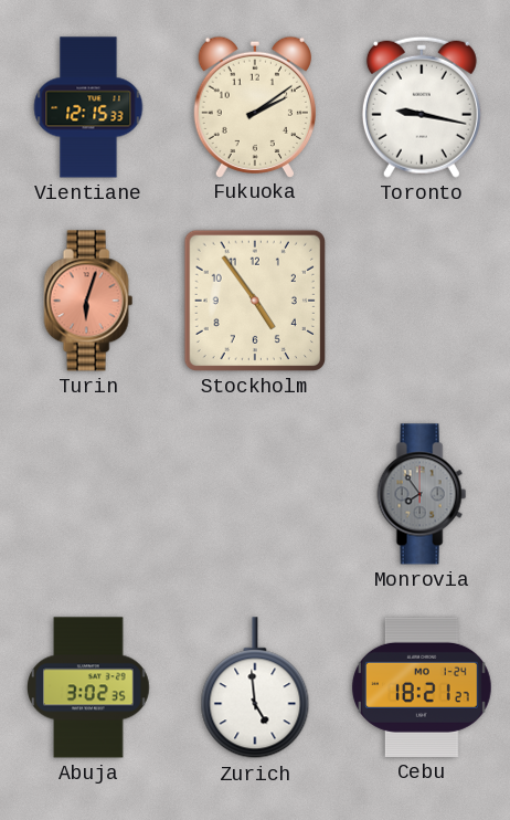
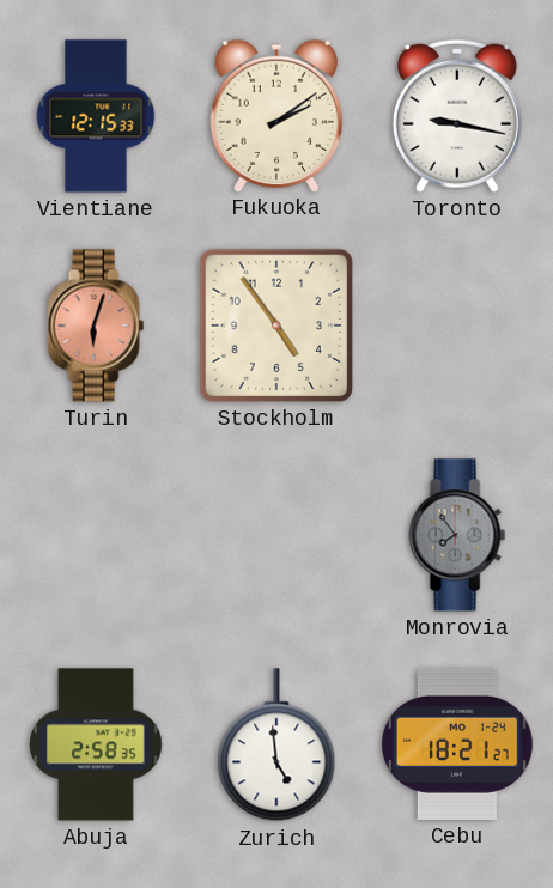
Abuja: 3:02 -> 2:58 (97, 744)
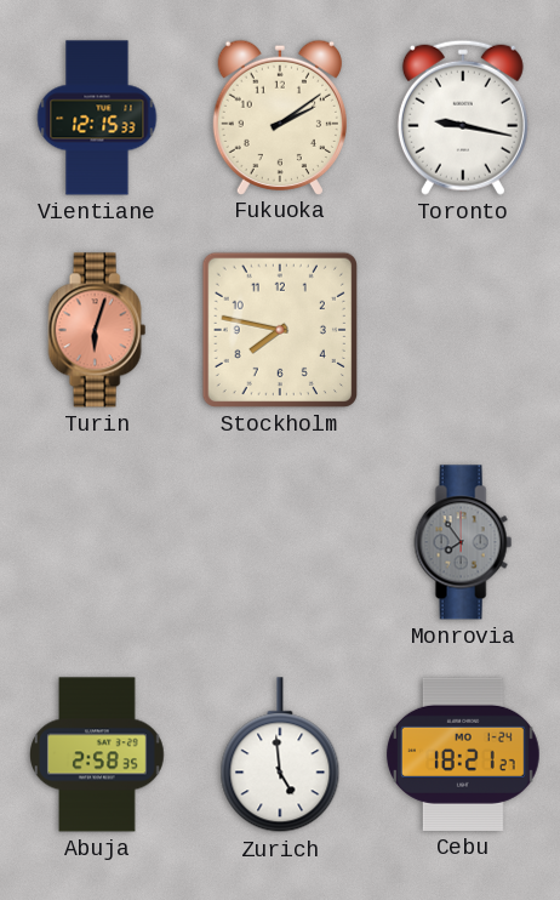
Stockholm: 4:54 -> 7:47 (280, 330)
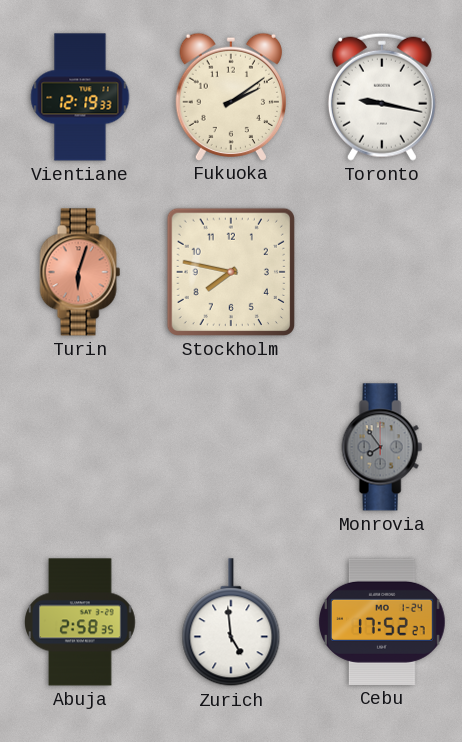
Vientiane: 12:15 -> 12:19 (80, 97)
Cebu: 18:21 -> 17:52 (382, 622)
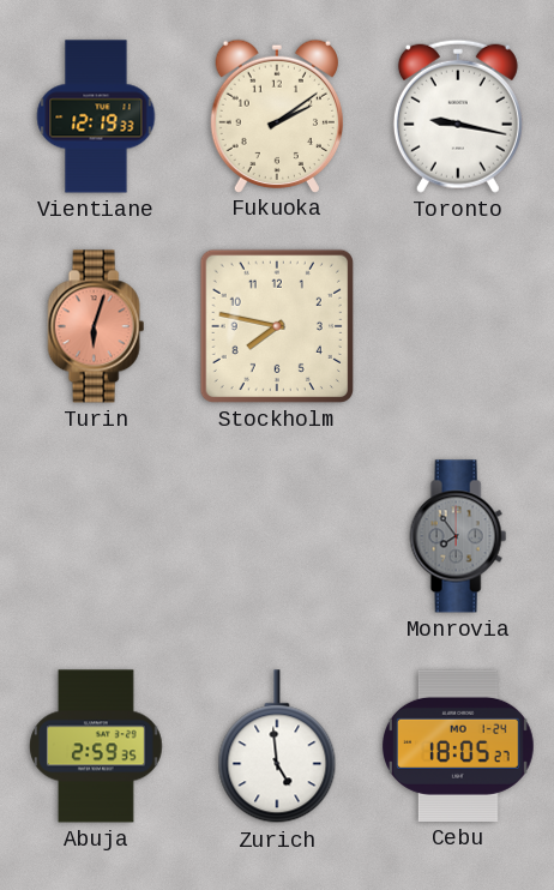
Abuja: 2:58 -> 2:59 (97, 746)
Cebu: 17:52 -> 18:05 (458, 746)
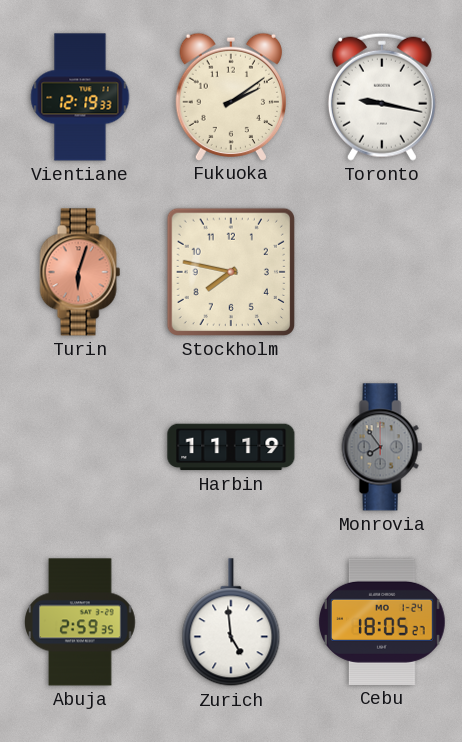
Harbin: none -> 11:19 (231, 447)
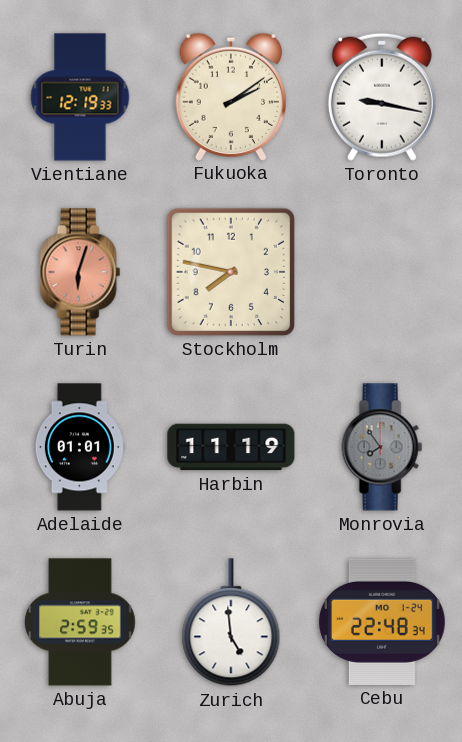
Adelaide: none -> 01:01 (80, 447)
Cebu: 18:05 -> 22:48 (382, 622)
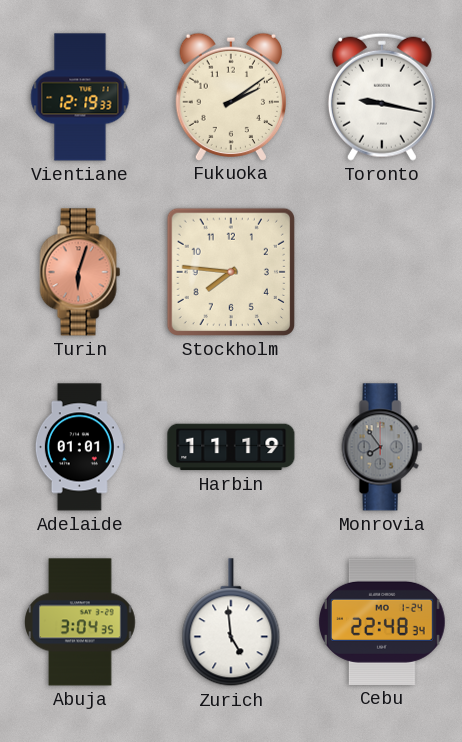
Stockholm: 7:47 -> 7:46 (231, 272)
Abuja: 2:59 -> 3:04 (81, 622)
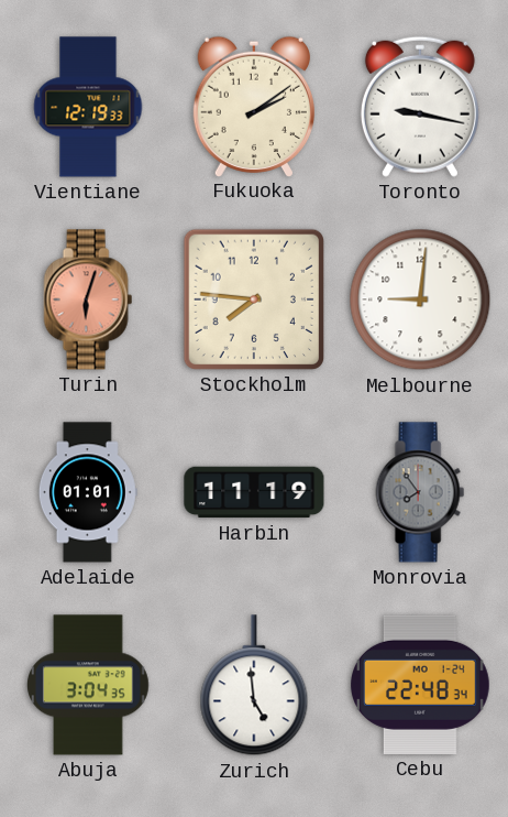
Melbourne: none -> 9:01 (420, 299)
